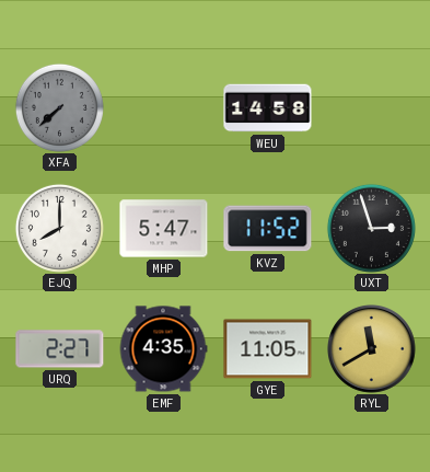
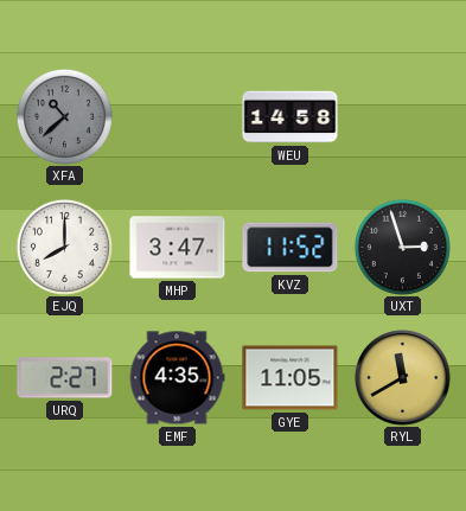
XFA: 7:38 -> 10:38 (64, 116)
MHP: 5:47 -> 3:47 (178, 248)
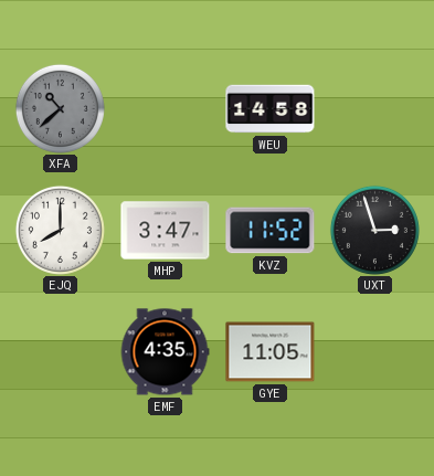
URQ: 2:27 -> none (65, 378)
RYL: 11:40 -> none (403, 378)
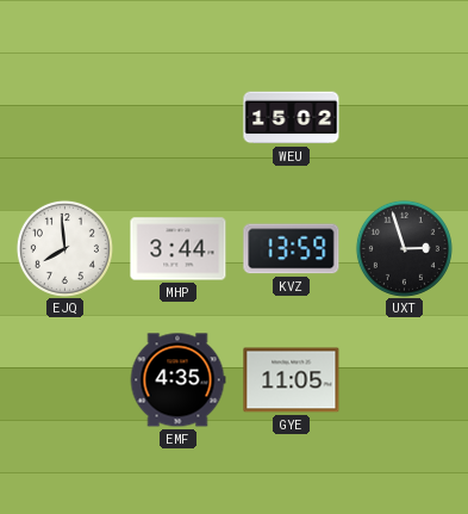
XFA: 10:38 -> none (60, 108)
WEU: 14:58 -> 15:02 (292, 118)
EJQ: 8:00 -> 7:59 (64, 248)
MHP: 3:47 -> 3:44 (179, 249)
KVZ: 11:52 -> 13:59 (292, 249)
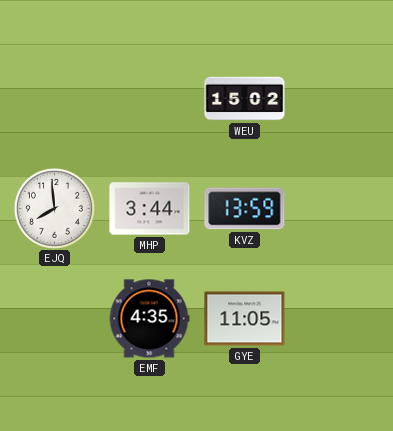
UXT: 2:57 -> none (404, 248)
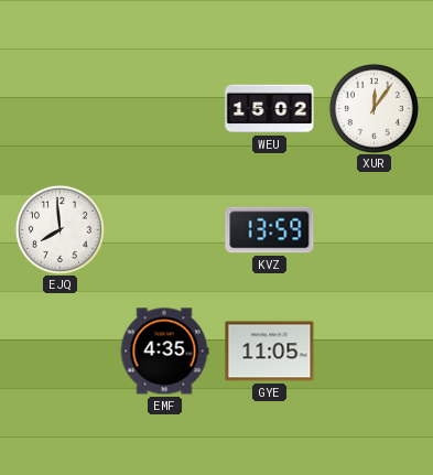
XUR: none -> 12:06 (374, 108)
MHP: 3:44 -> none (150, 209)
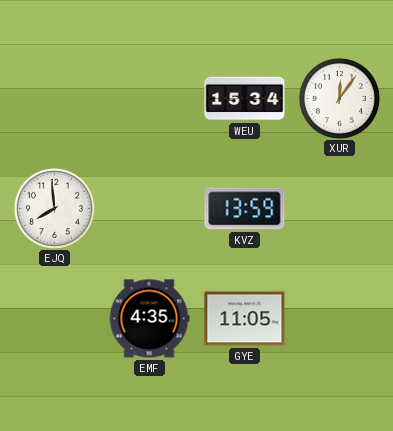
WEU: 15:02 -> 15:34 (245, 99)
